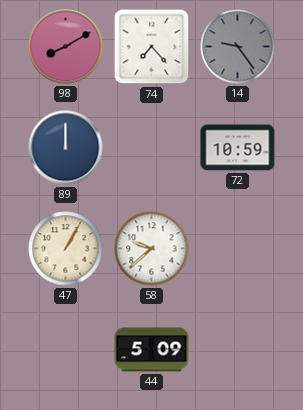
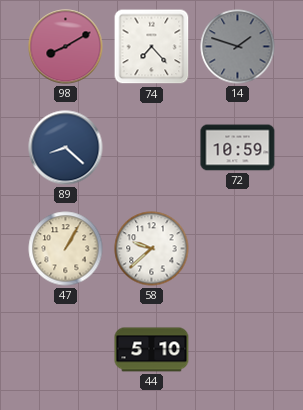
14: 9:24 -> 1:48 (238, 47)
89: 12:00 -> 8:22 (66, 148)
44: 5:09 -> 5:10 (152, 350)
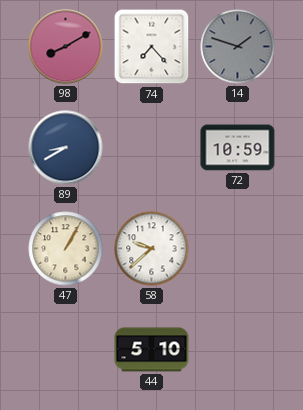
89: 8:22 -> 8:40 (66, 148)
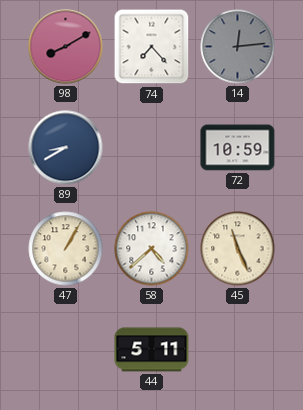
14: 1:48 -> 12:14 (238, 47)
58: 9:38 -> 4:38 (152, 249)
45: none -> 11:26 (238, 249)
44: 5:10 -> 5:11 (152, 350)
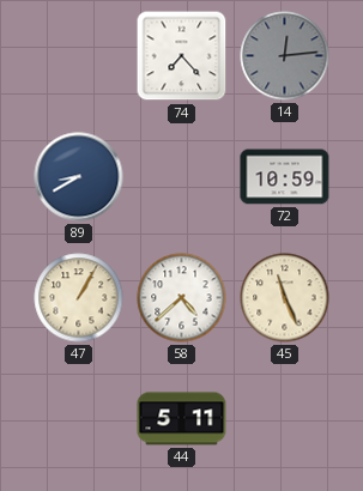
98: 8:10 -> none (66, 47)
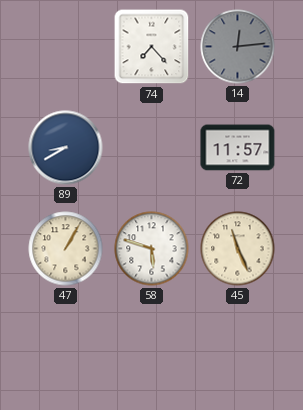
72: 10:59 -> 11:57 (238, 148)
58: 4:38 -> 5:48 (152, 249)
44: 5:11 -> none (182, 419)
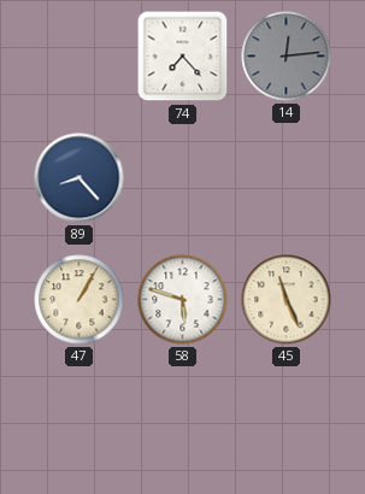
89: 8:40 -> 8:23 (80, 178)
72: 11:57 -> none (238, 148)
